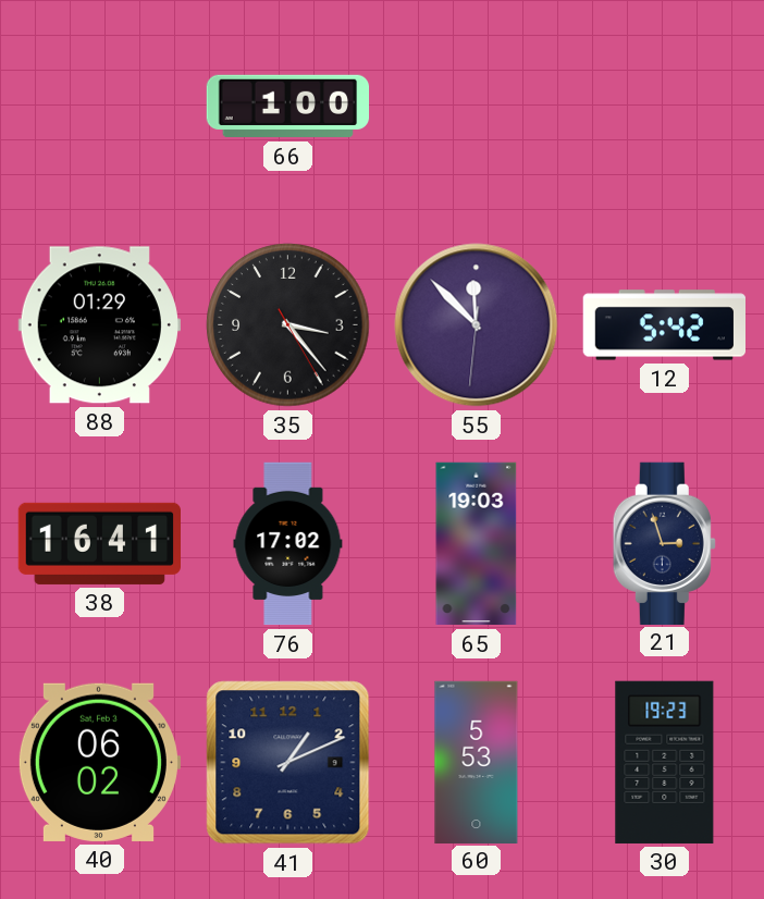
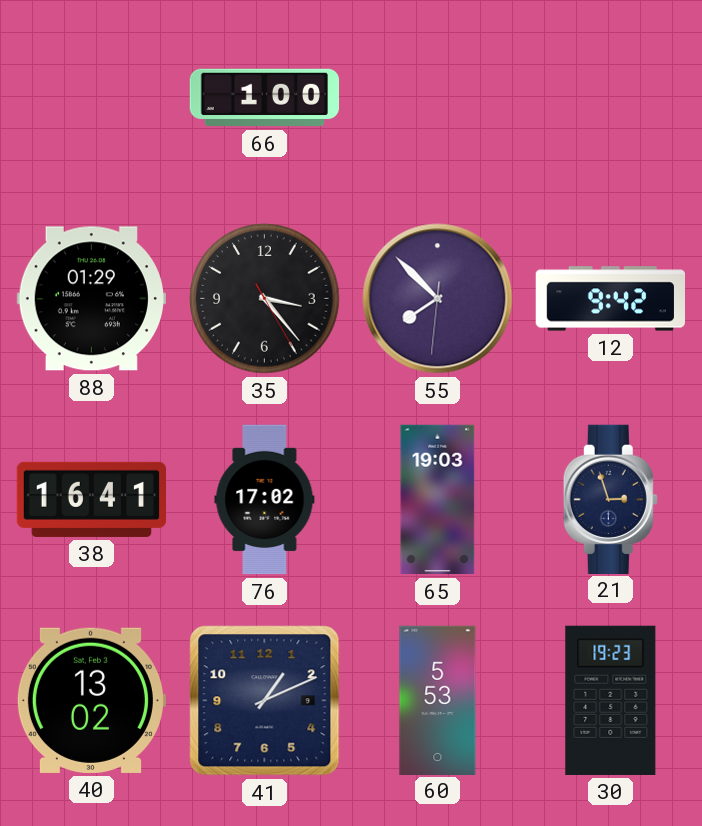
55: 11:52 -> 7:52 (438, 299)
12: 5:42 -> 9:42 (610, 299)
40: 06:02 -> 13:02 (91, 700)
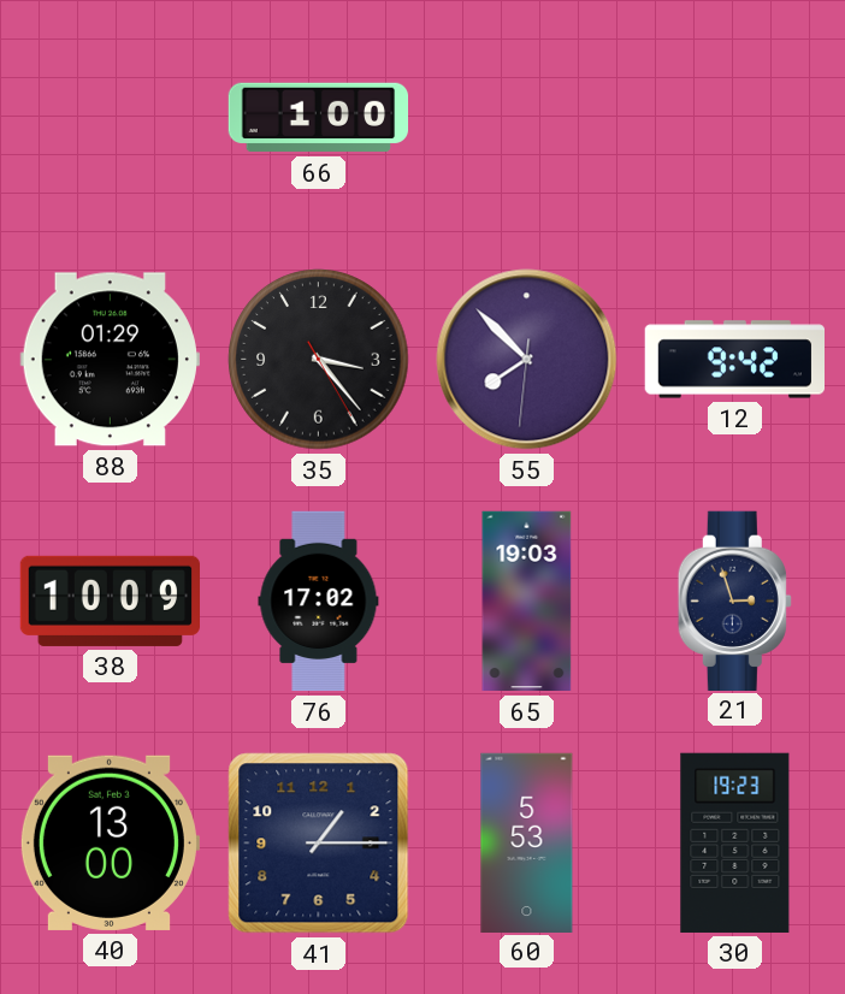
38: 16:41 -> 10:09 (110, 600)
40: 13:02 -> 13:00 (110, 842)
41: 1:11 -> 1:15 (319, 844)
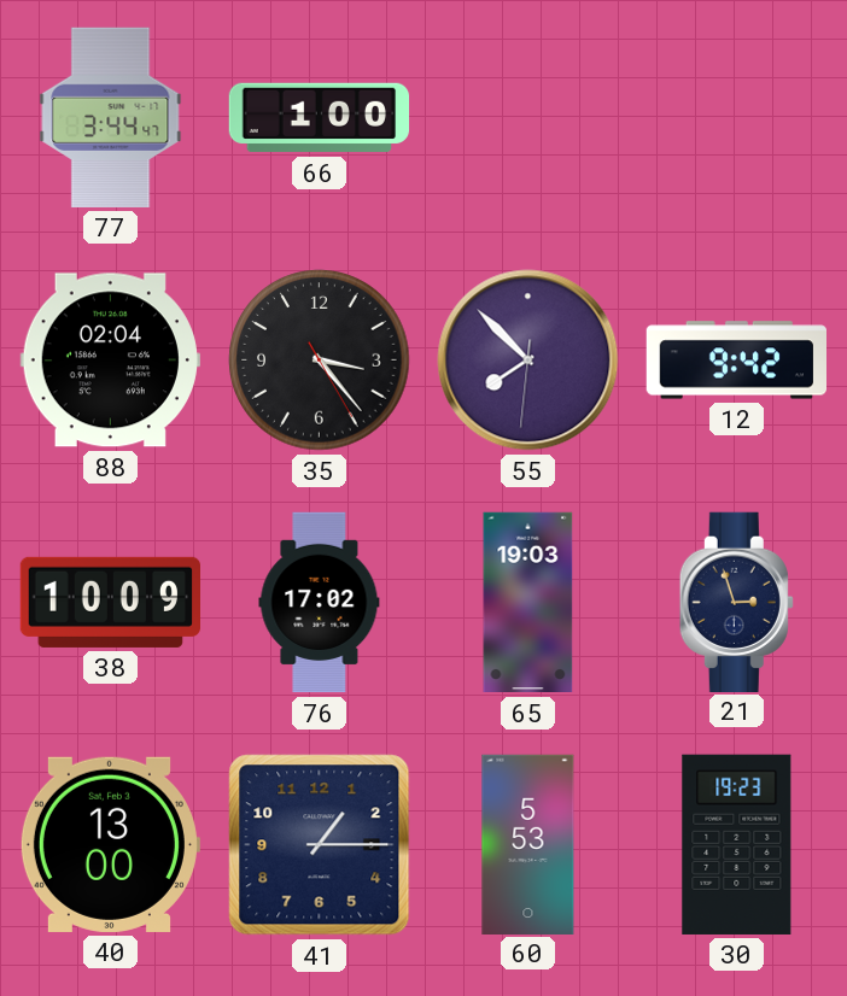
77: none -> 3:44 (111, 117)
88: 01:29 -> 02:04 (110, 361)
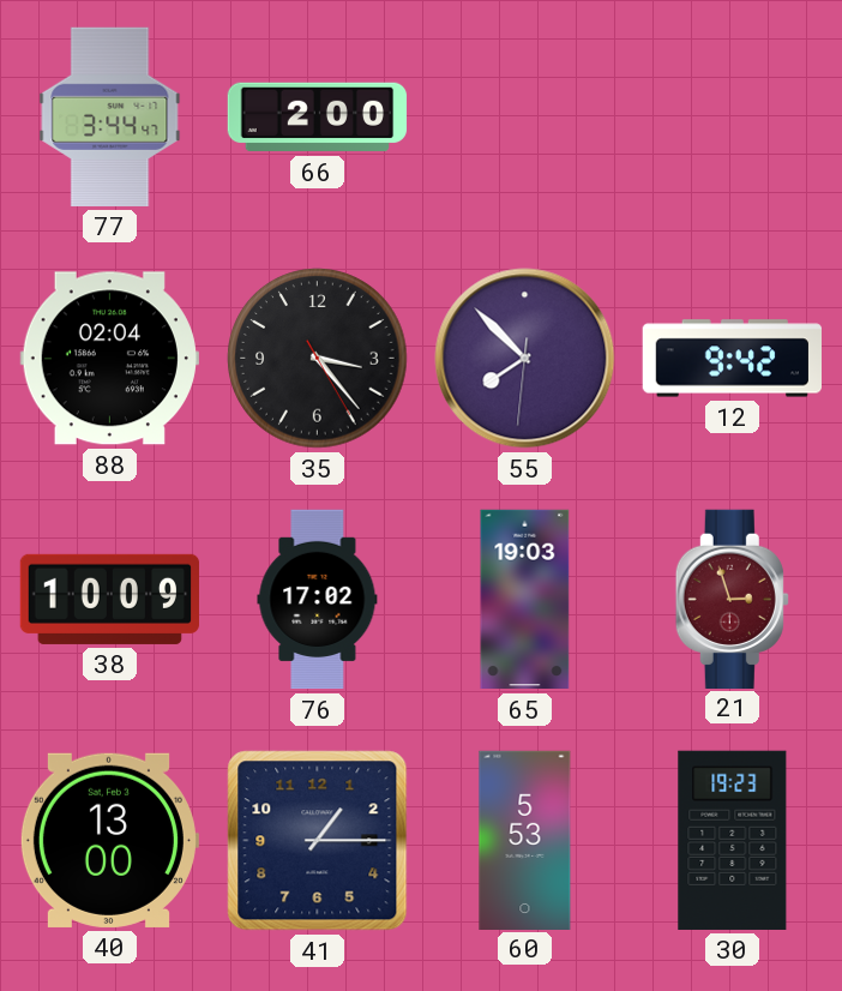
66: 1:00 -> 2:00 (318, 118)
21 dial: navy -> burgundy (732, 599)
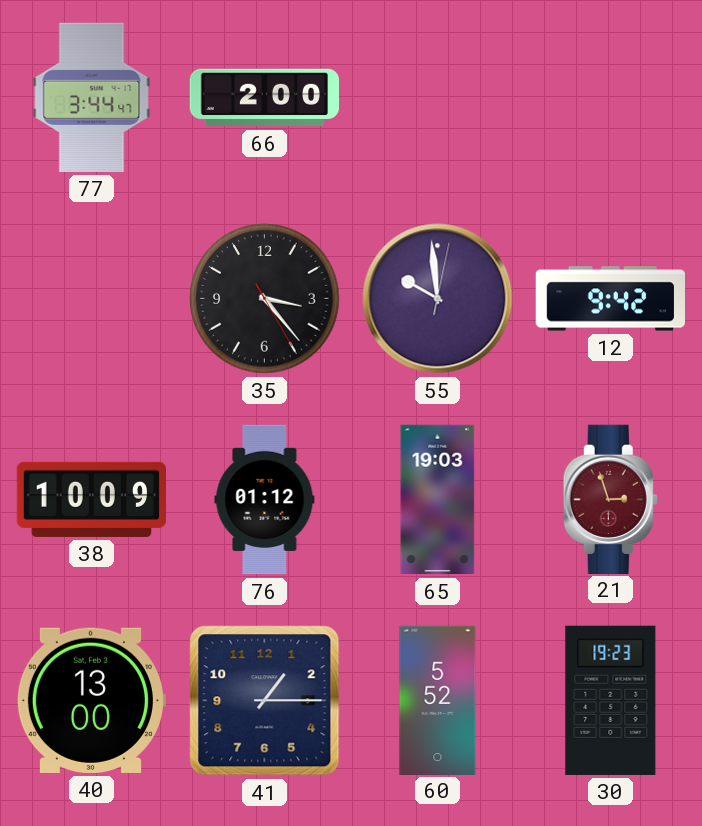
88: 02:04 -> none (109, 359)
55: 7:52 -> 9:59 (438, 299)
76: 17:02 -> 01:12 (265, 500)
60: 5:53 -> 5:52 (438, 700)
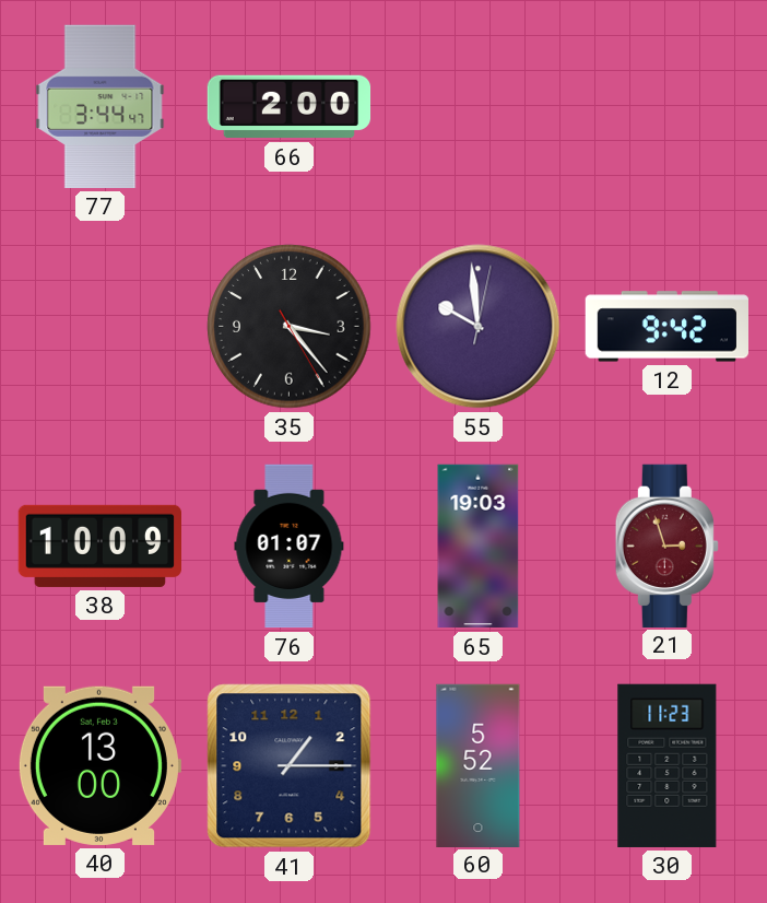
76: 01:12 -> 01:07 (290, 547)
30: 19:23 -> 11:23 (668, 765)
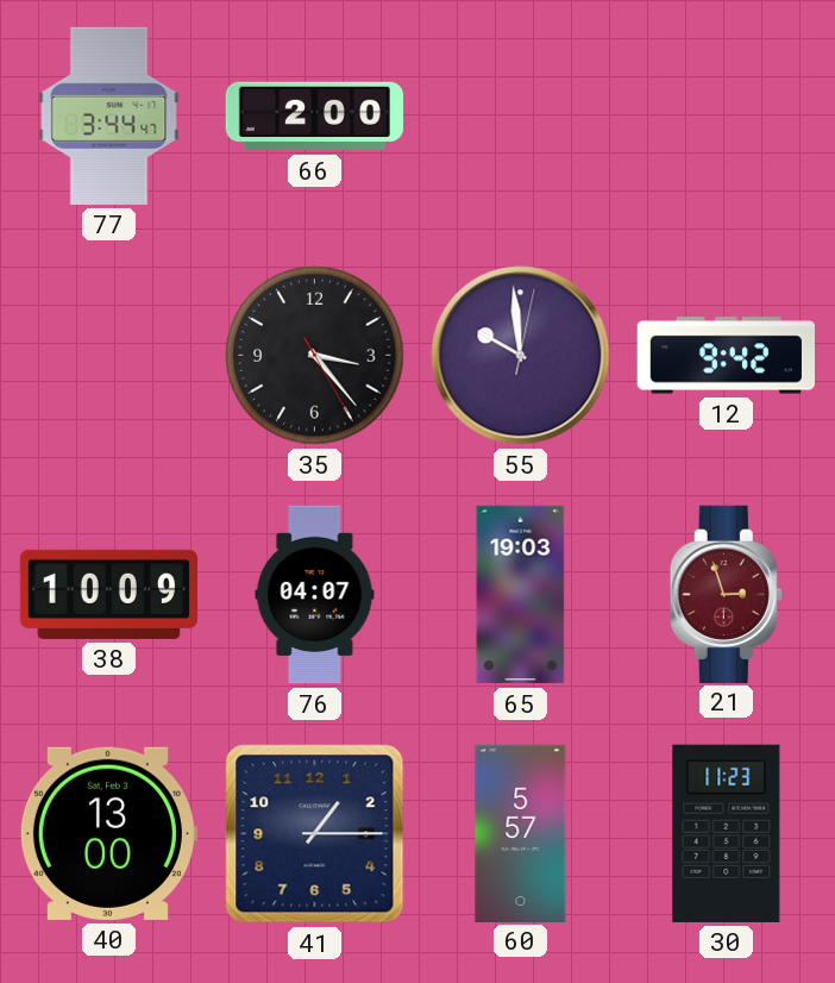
76: 01:07 -> 04:07 (315, 595)
60: 5:52 -> 5:57 (521, 833)
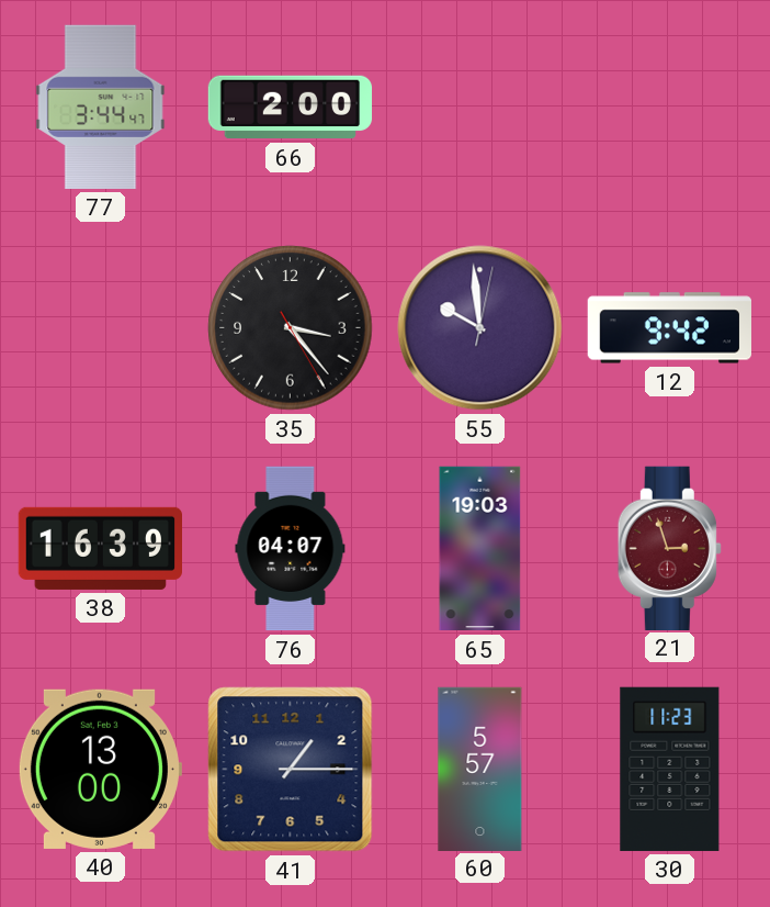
38: 10:09 -> 16:39 (100, 548)
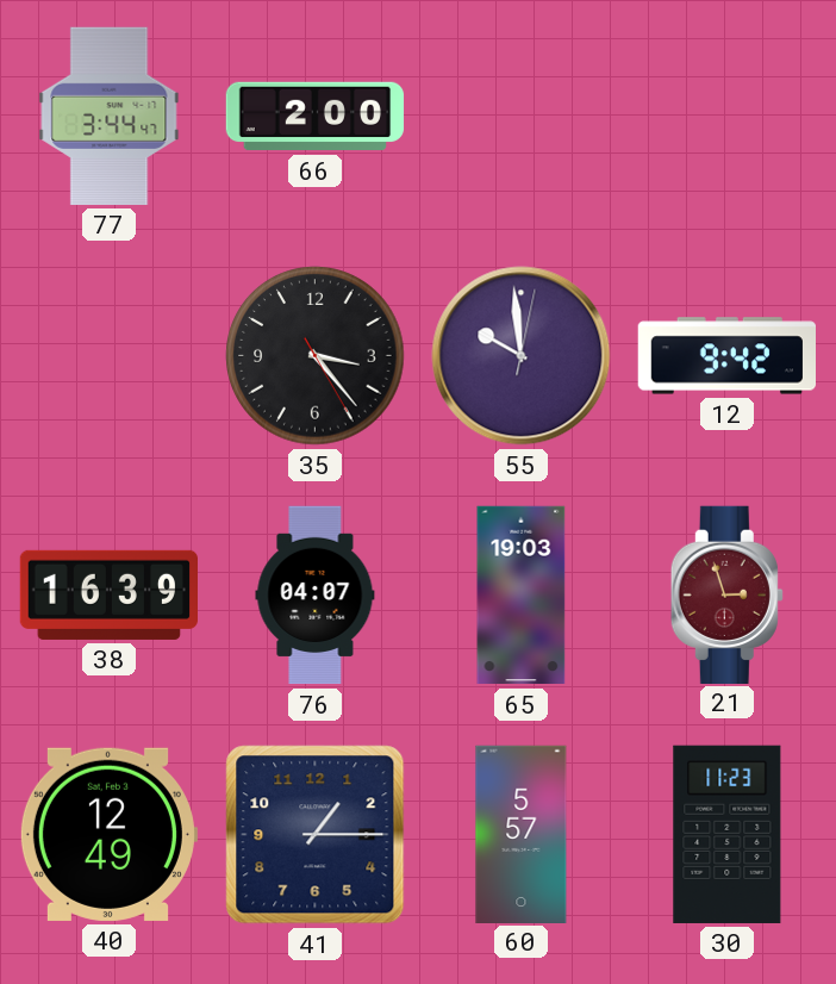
40: 13:00 -> 12:49 (108, 834)
